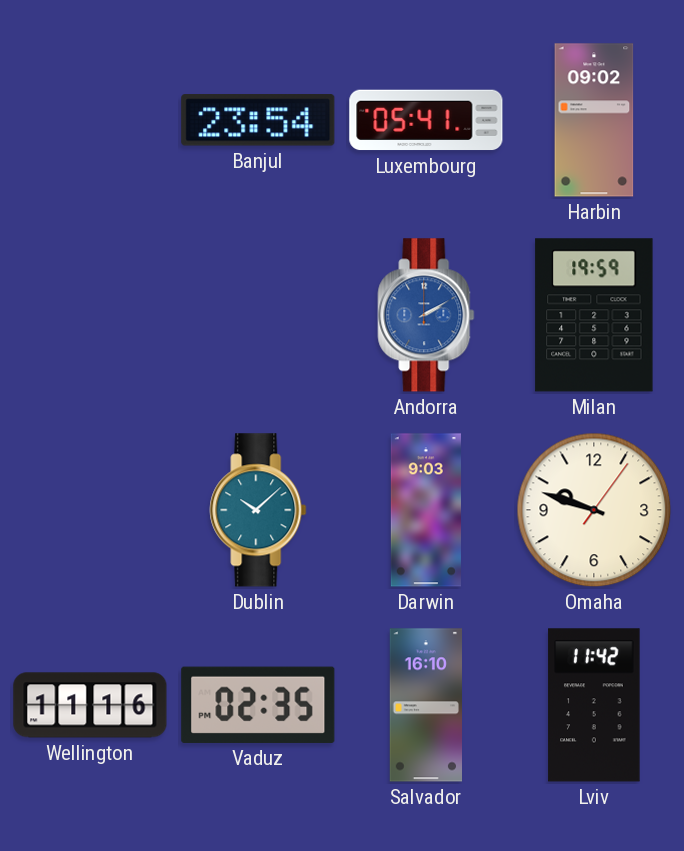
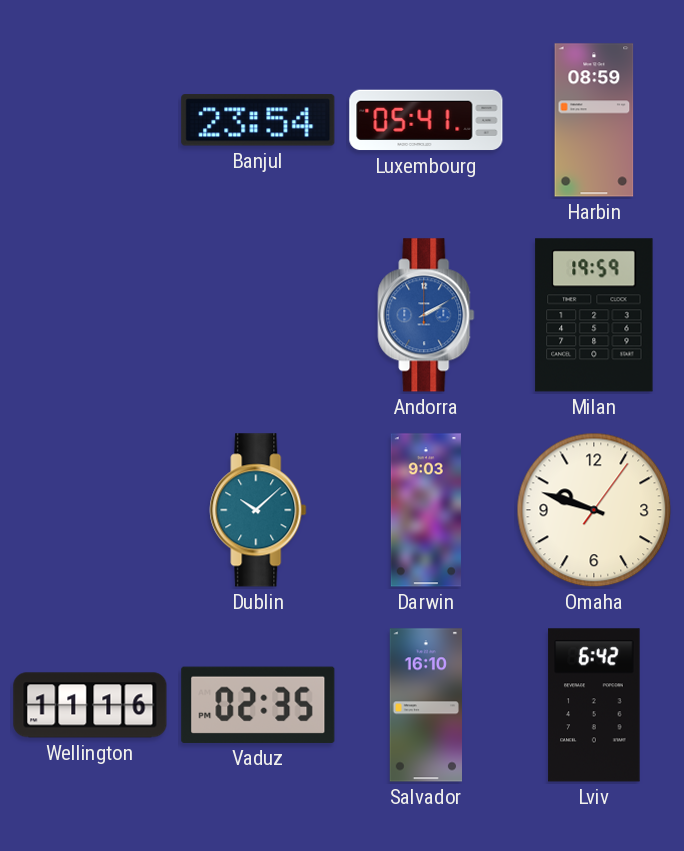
Harbin: 09:02 -> 08:59 (594, 120)
Lviv: 11:42 -> 6:42 (594, 705)
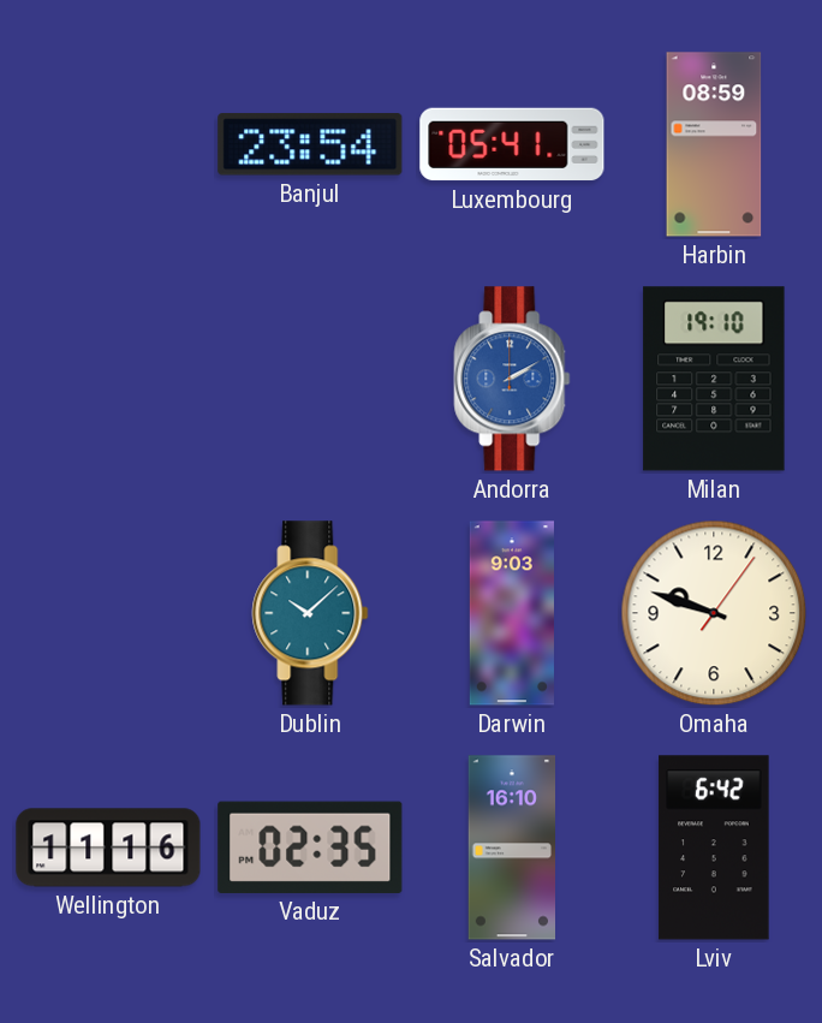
Milan: 19:59 -> 19:10 (714, 379)
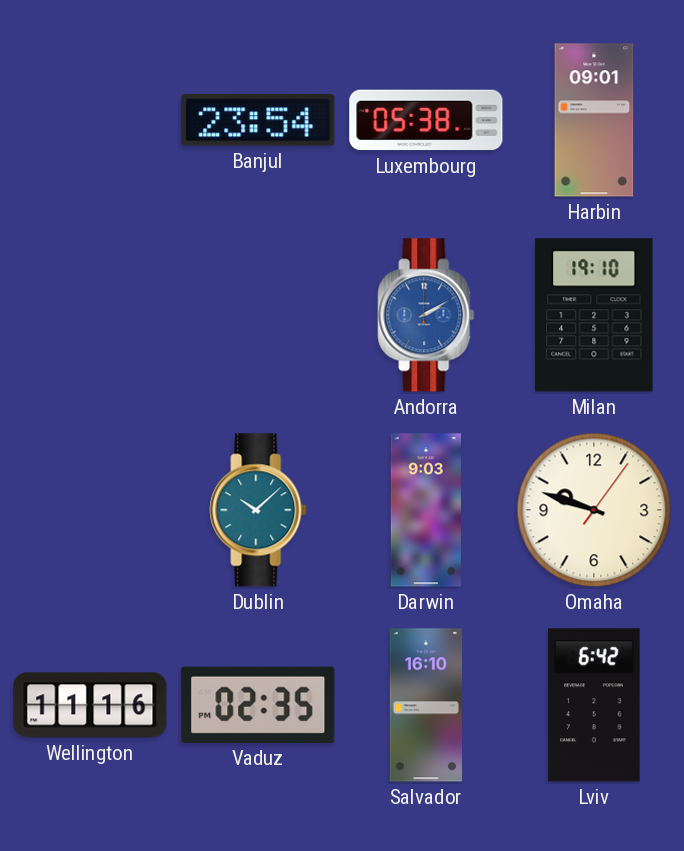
Luxembourg: 05:41 -> 05:38 (426, 120)
Harbin: 08:59 -> 09:01 (594, 120)
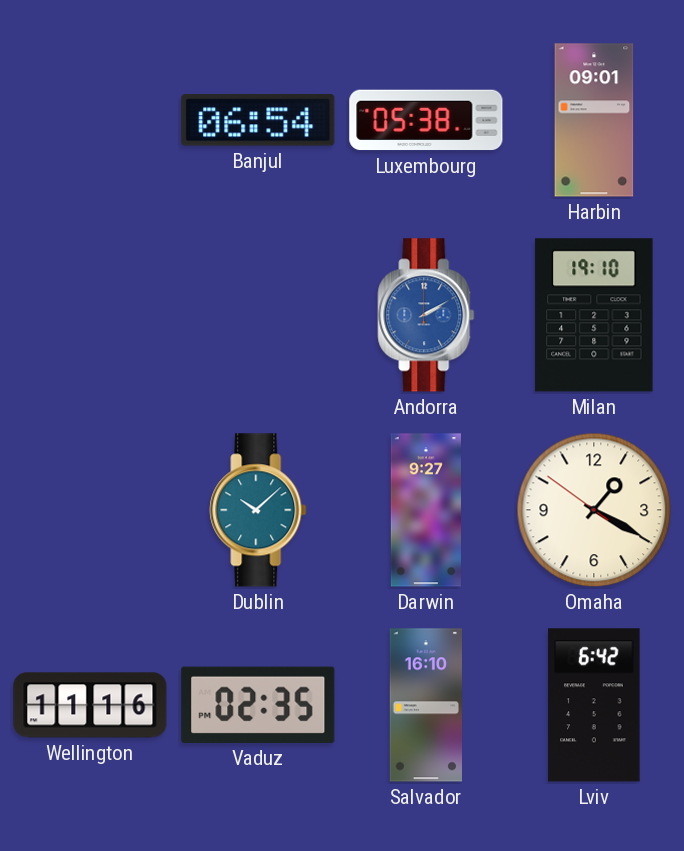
Banjul: 23:54 -> 06:54 (258, 120)
Darwin: 9:03 -> 9:27 (426, 510)
Omaha: 9:48 -> 1:19 (594, 510)
